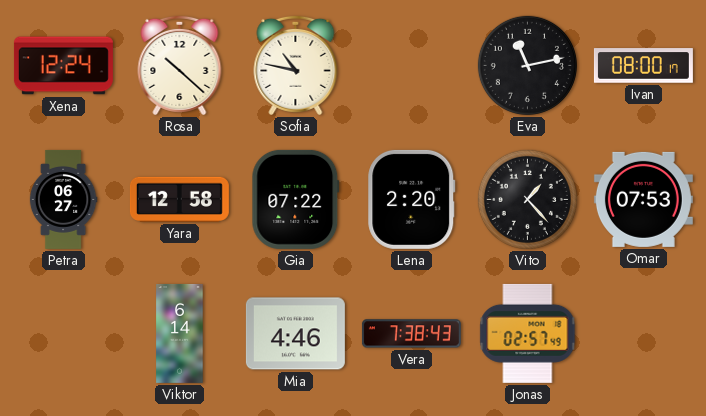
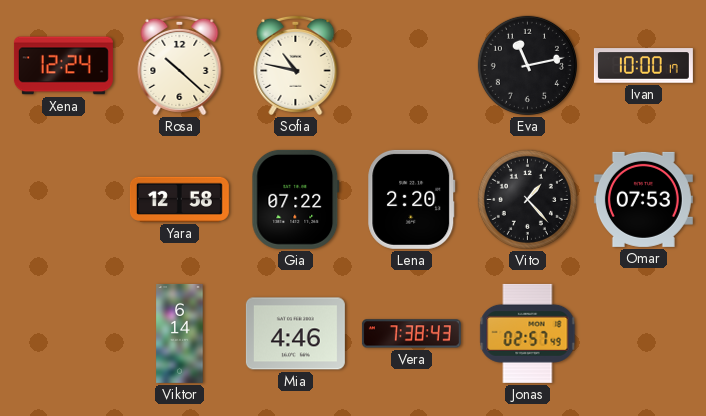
Ivan: 08:00 -> 10:00 (643, 66)
Petra: 06:27 -> none (63, 199)
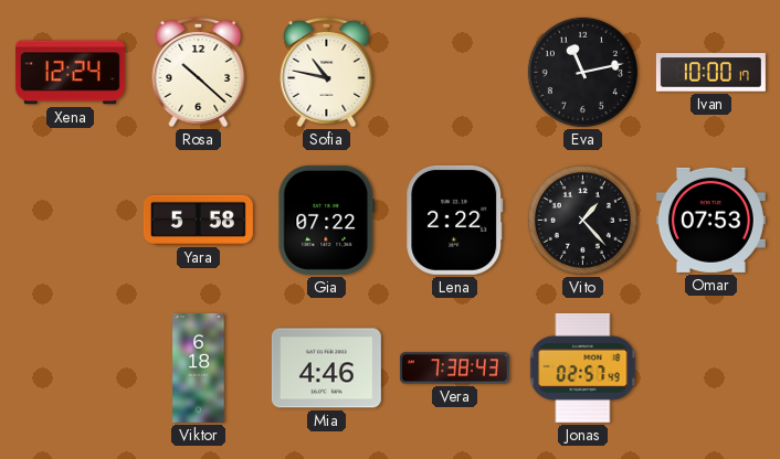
Yara: 12:58 -> 5:58 (198, 220)
Lena: 2:20 -> 2:22 (455, 220)
Viktor: 6:14 -> 6:18 (199, 367)
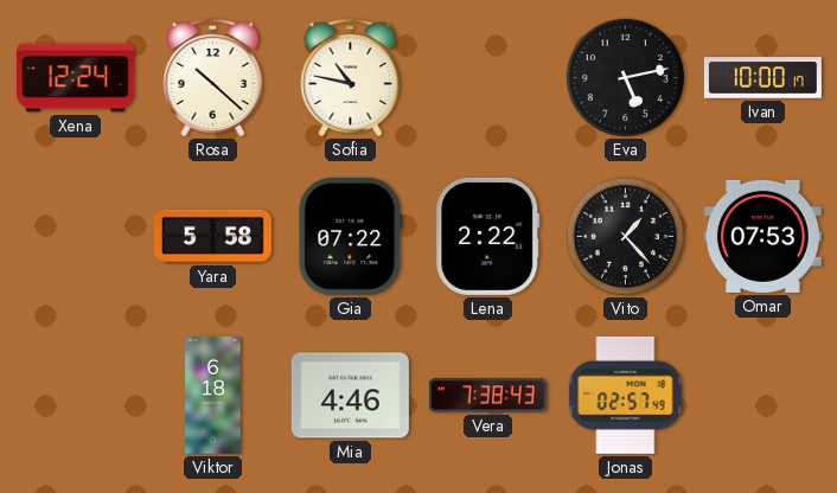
Eva: 11:13 -> 5:13 (625, 77)
